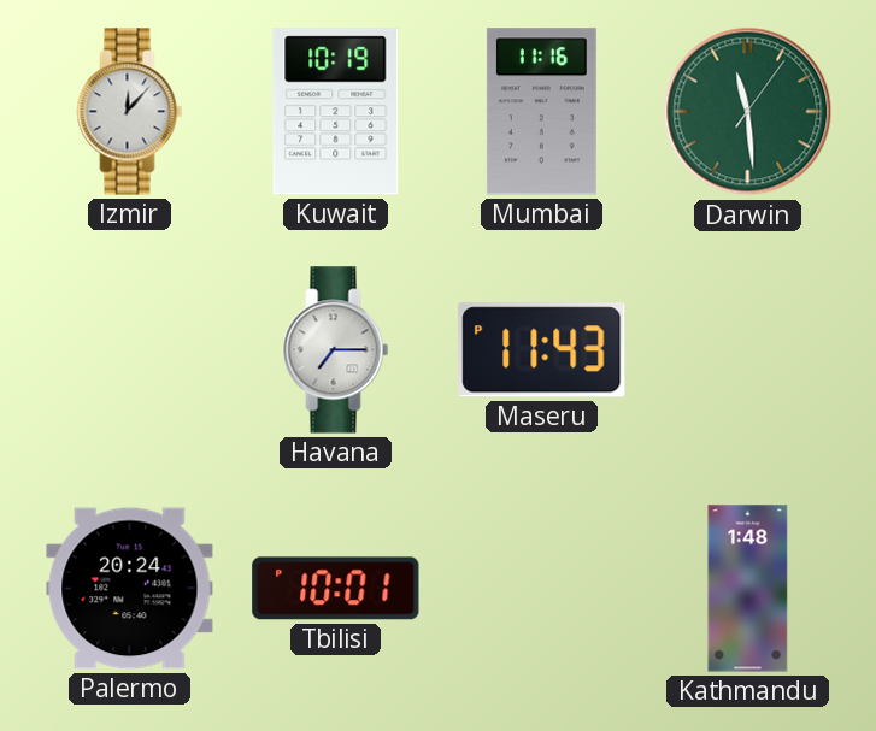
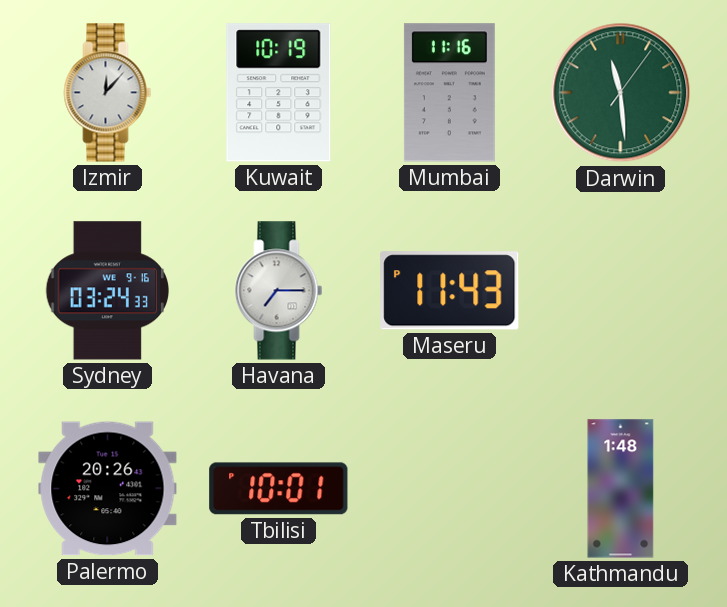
Sydney: none -> 03:24 (107, 291)
Palermo: 20:24 -> 20:26 (108, 489)
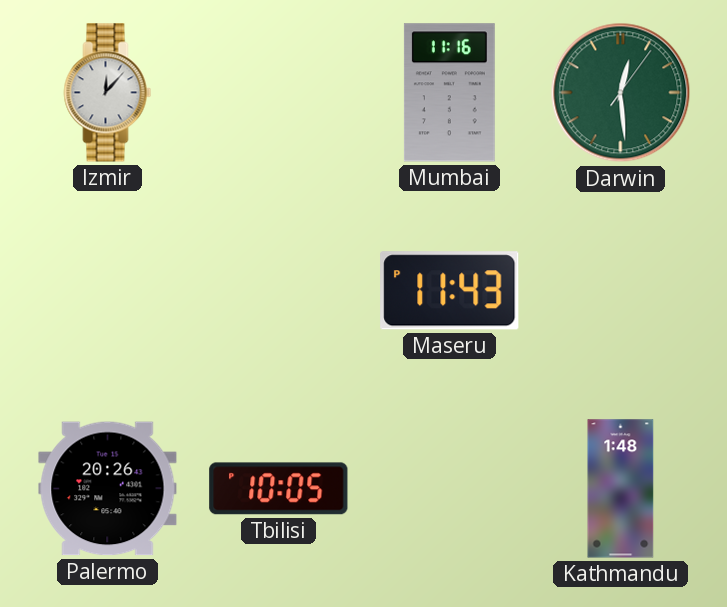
Kuwait: 10:19 -> none (279, 93)
Darwin: 11:29 -> 12:29 (621, 93)
Sydney: 03:24 -> none (107, 291)
Havana: 7:15 -> none (279, 291)
Tbilisi: 10:01 -> 10:05 (279, 489)
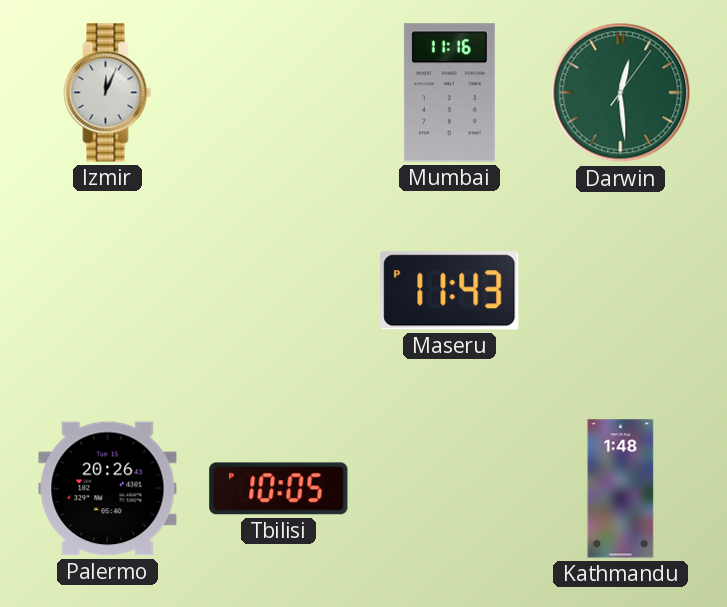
Izmir: 12:07 -> 12:04 (108, 93)
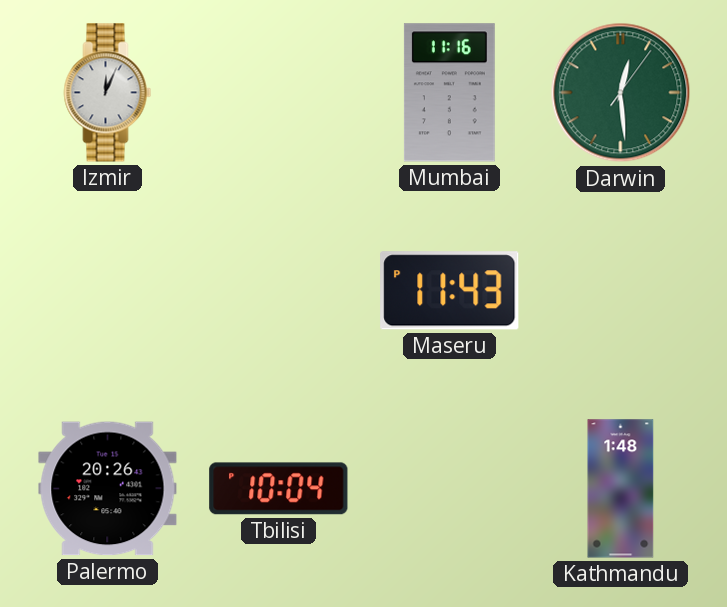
Tbilisi: 10:05 -> 10:04 (279, 489)
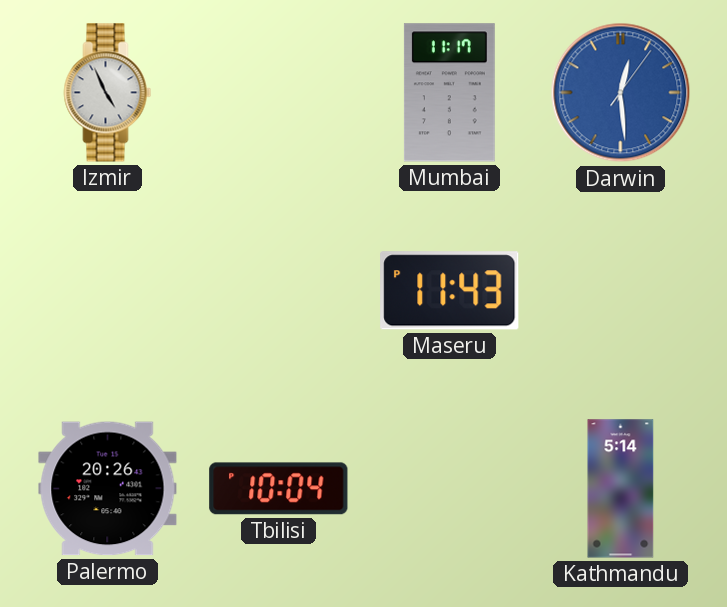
Izmir: 12:04 -> 4:56 (108, 93)
Mumbai: 11:16 -> 11:17 (449, 93)
Darwin dial: green -> blue (621, 93)
Kathmandu: 1:48 -> 5:14 (621, 489)
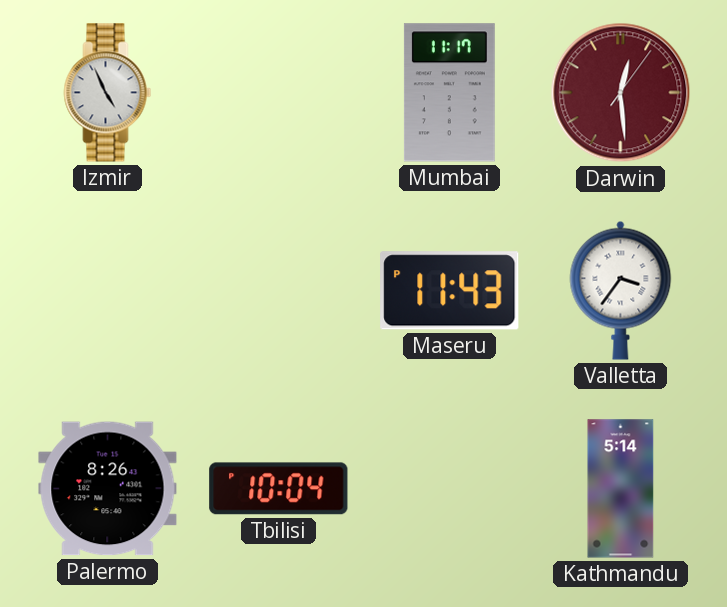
Darwin dial: blue -> burgundy (621, 93)
Valletta: none -> 3:36 (621, 290)
Palermo: 20:26 -> 8:26 (108, 489)
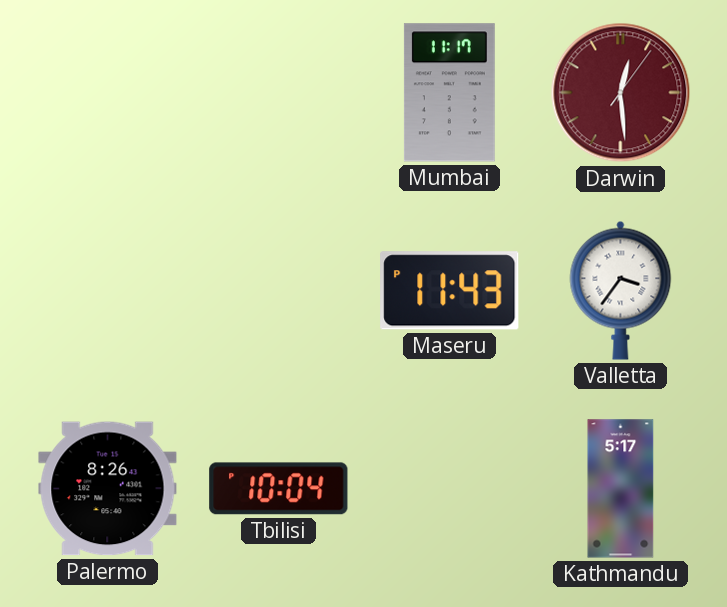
Izmir: 4:56 -> none (108, 93)
Kathmandu: 5:14 -> 5:17 (621, 489)
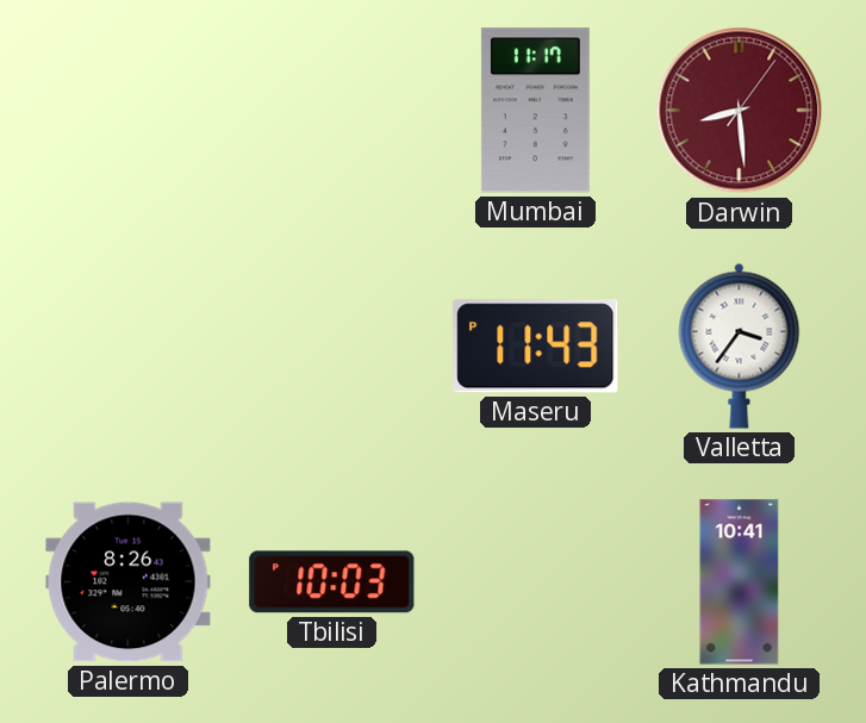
Darwin: 12:29 -> 8:29 (740, 111)
Tbilisi: 10:04 -> 10:03 (332, 582)
Kathmandu: 5:17 -> 10:41 (740, 582)
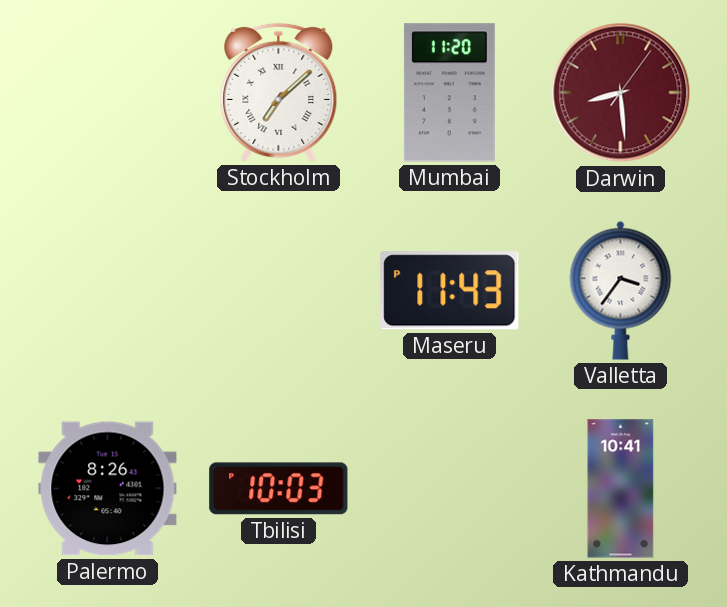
Stockholm: none -> 7:08 (279, 92)
Mumbai: 11:17 -> 11:20 (449, 93)
